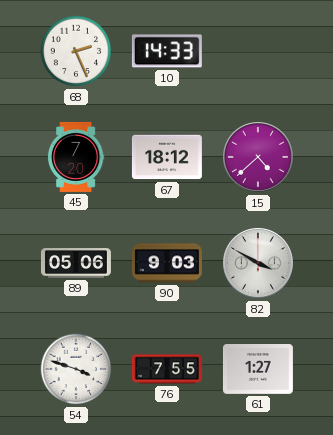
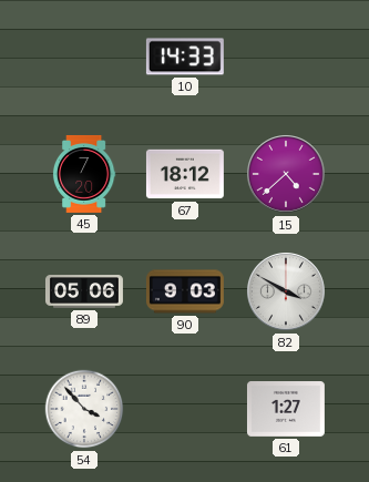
68: 2:26 -> none (76, 51)
54: 3:48 -> 3:53 (84, 409)
76: 7:55 -> none (167, 369)
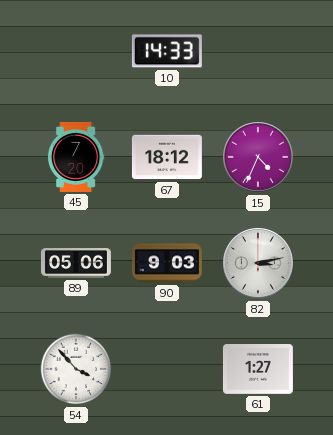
15: 4:38 -> 4:34 (259, 158)
82: 3:50 -> 3:13 (259, 264)
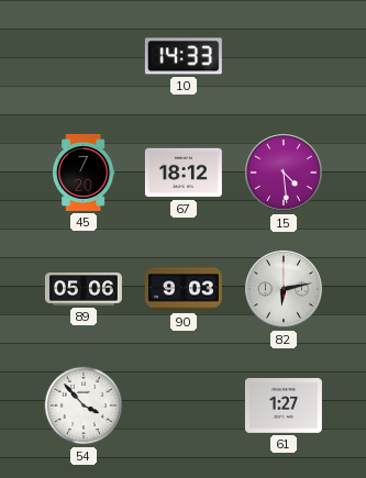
15: 4:34 -> 4:29 (285, 174)
82: 3:13 -> 6:13 (285, 290)
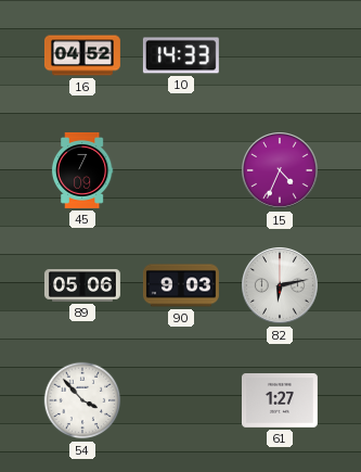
16: none -> 04:52 (82, 55)
45: 7:20 -> 7:09 (82, 170)
67: 18:12 -> none (184, 173)
15: 4:29 -> 4:34 (281, 171)
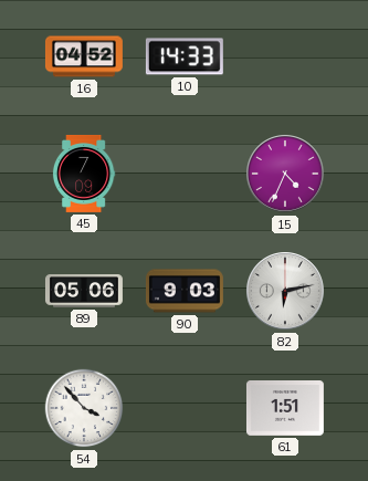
61: 1:27 -> 1:51 (285, 409)
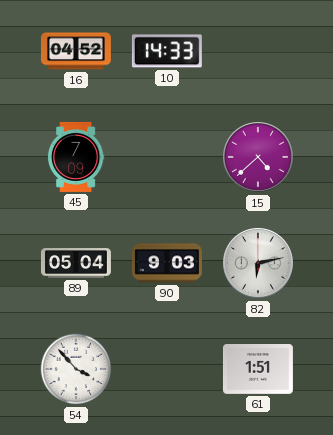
15: 4:34 -> 4:38 (259, 158)
89: 05:06 -> 05:04 (76, 263)
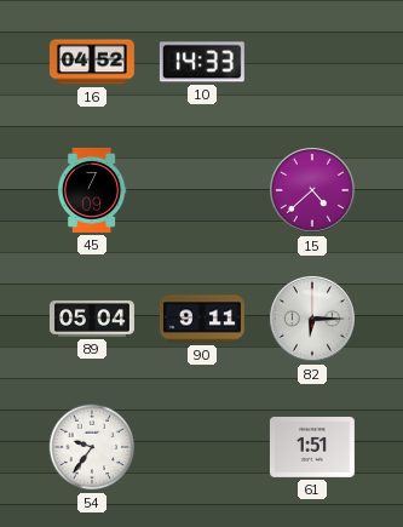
90: 9:03 -> 9:11 (202, 319)
82: 6:13 -> 6:15 (313, 320)
54: 3:53 -> 9:36 (92, 447)
